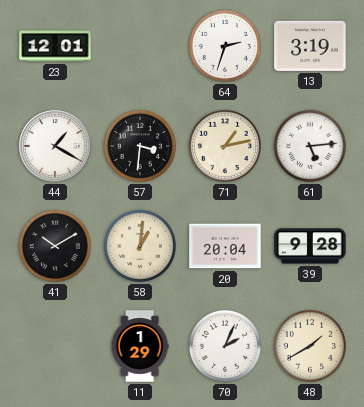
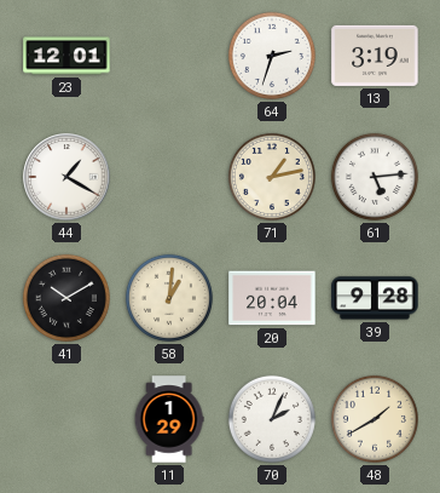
57: 3:31 -> none (140, 146)
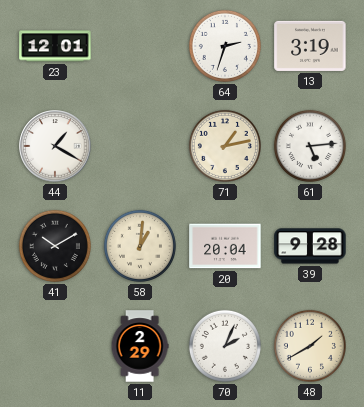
11: 1:29 -> 2:29 (140, 346)
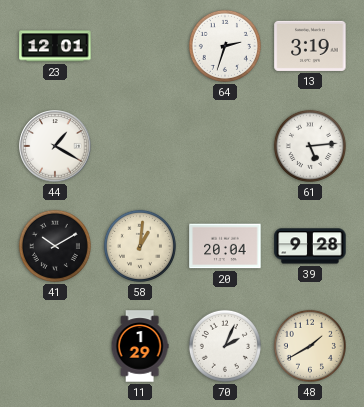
71: 1:13 -> none (225, 146)
11: 2:29 -> 1:29 (140, 346)
